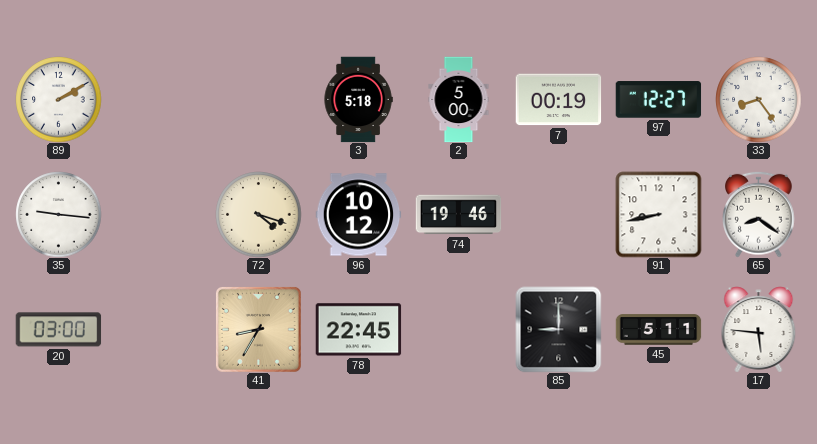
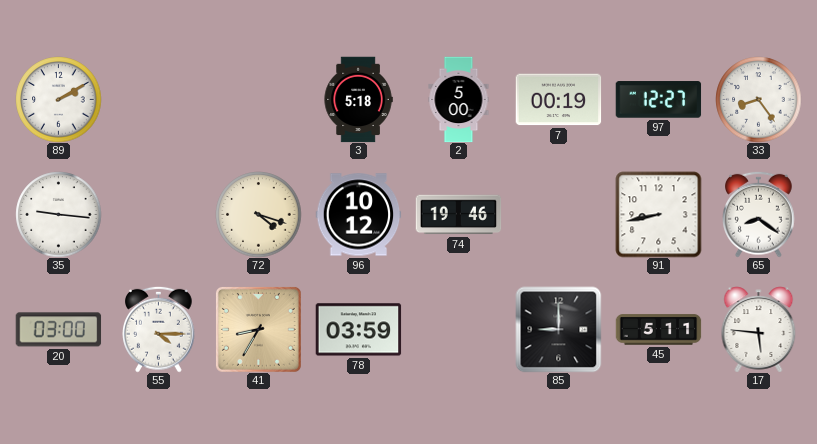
55: none -> 4:15 (159, 329)
78: 22:45 -> 03:59 (358, 330)
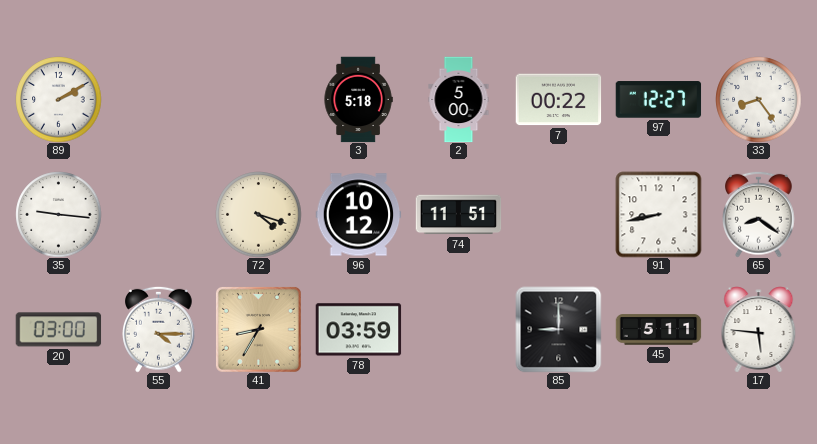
7: 00:19 -> 00:22 (558, 100)
74: 19:46 -> 11:51 (458, 215)
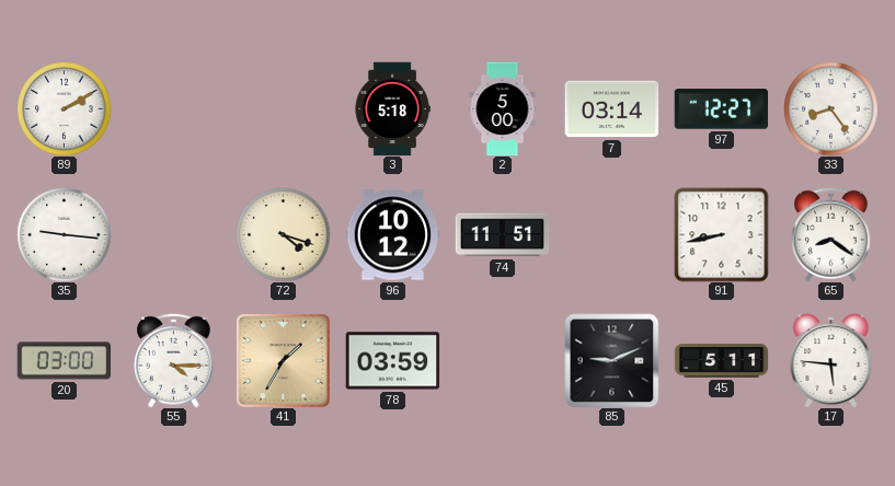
7: 00:22 -> 03:14 (611, 109)
41: 8:35 -> 1:35 (283, 360)
85: 9:00 -> 9:11 (611, 360)
